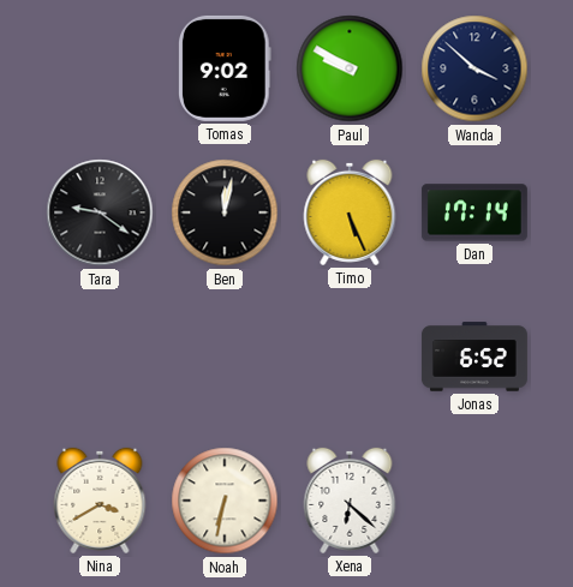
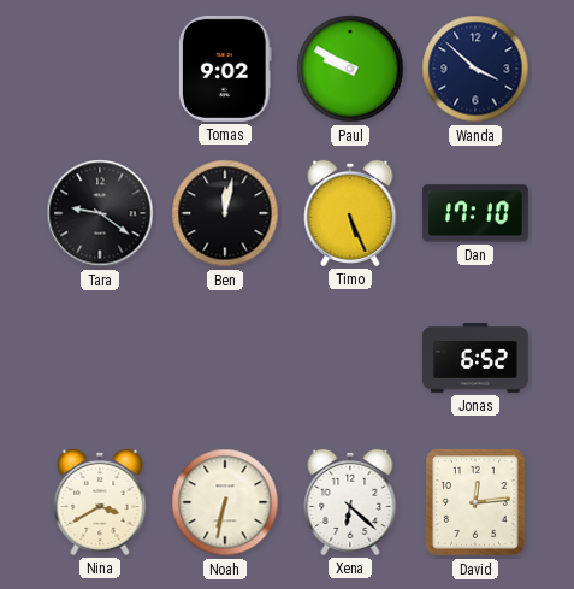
Dan: 17:14 -> 17:10 (475, 213)
David: none -> 12:14 (475, 502)
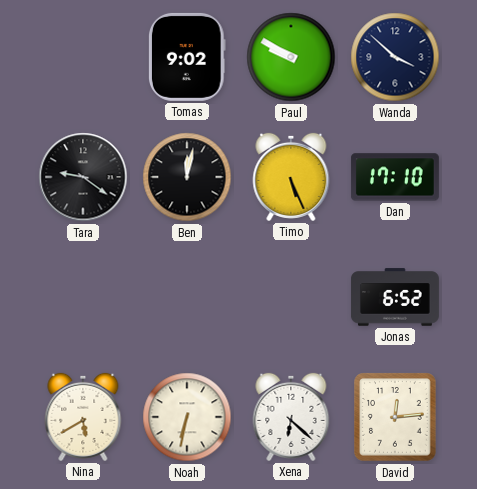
Nina: 3:40 -> 5:40 (83, 417)
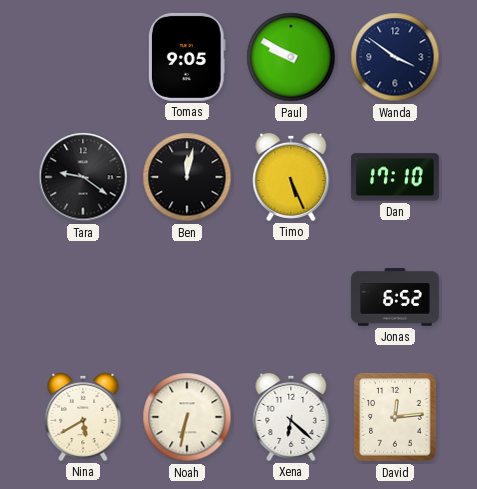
Tomas: 9:02 -> 9:05 (187, 57)
Wanda: 3:52 -> 3:51 (395, 57)
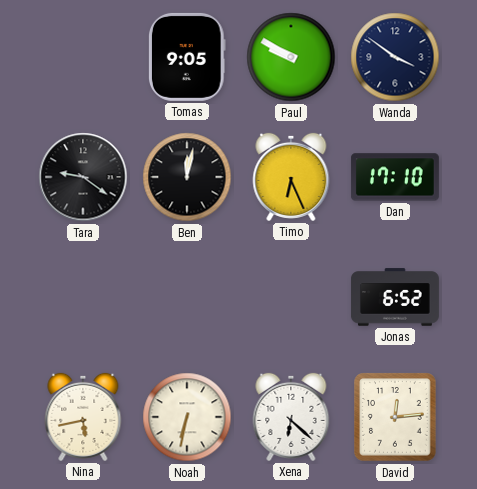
Timo: 5:26 -> 6:26 (291, 177)
Nina: 5:40 -> 5:43 (83, 417)
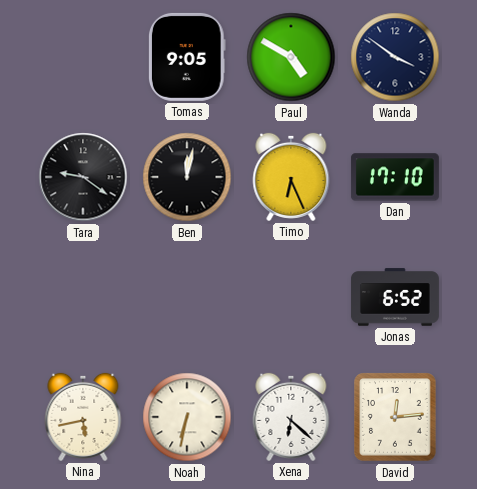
Paul: 9:50 -> 4:50 (291, 57)
